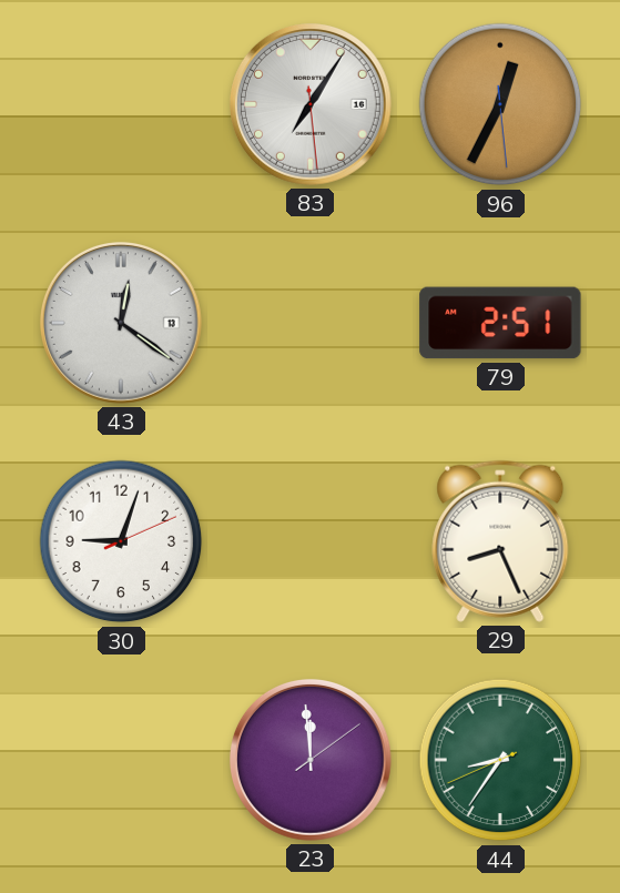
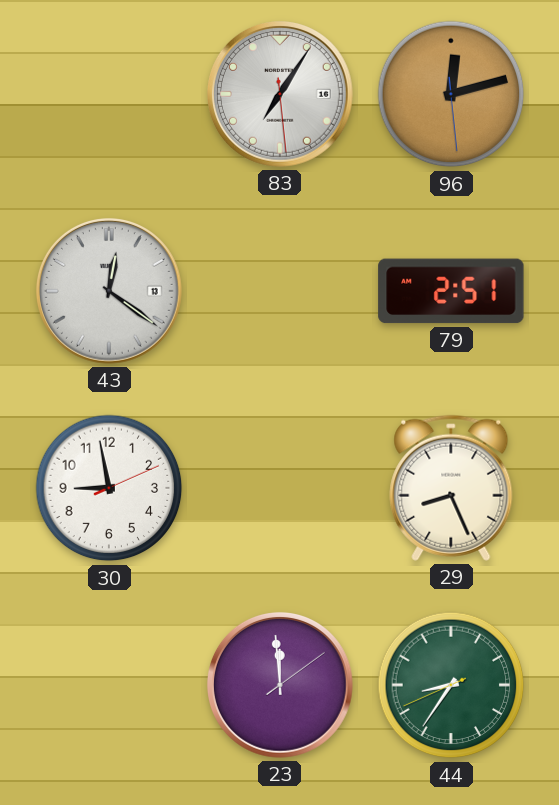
96: 12:34 -> 12:12 (451, 94)
30: 9:03 -> 8:58 (109, 488)
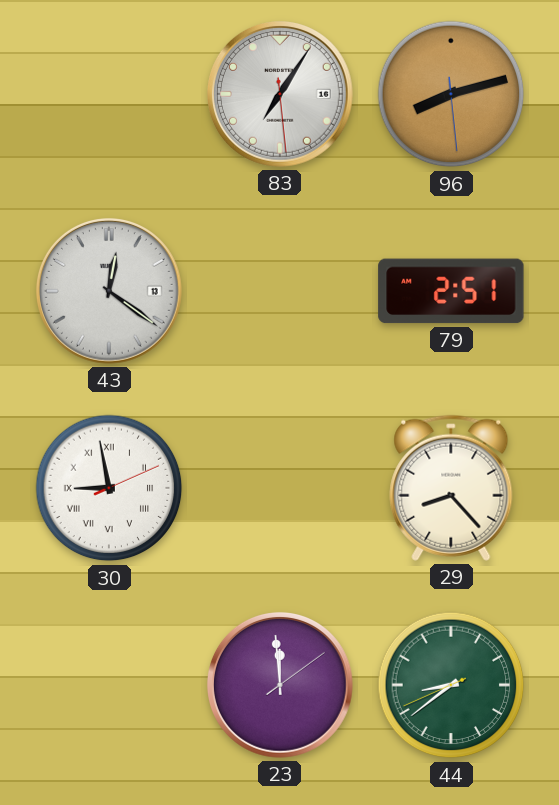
96: 12:12 -> 8:12 (451, 94)
30 numerals: Arabic -> Roman (109, 488)
29: 8:26 -> 8:23 (451, 488)
44: 8:35 -> 8:38 (451, 685)
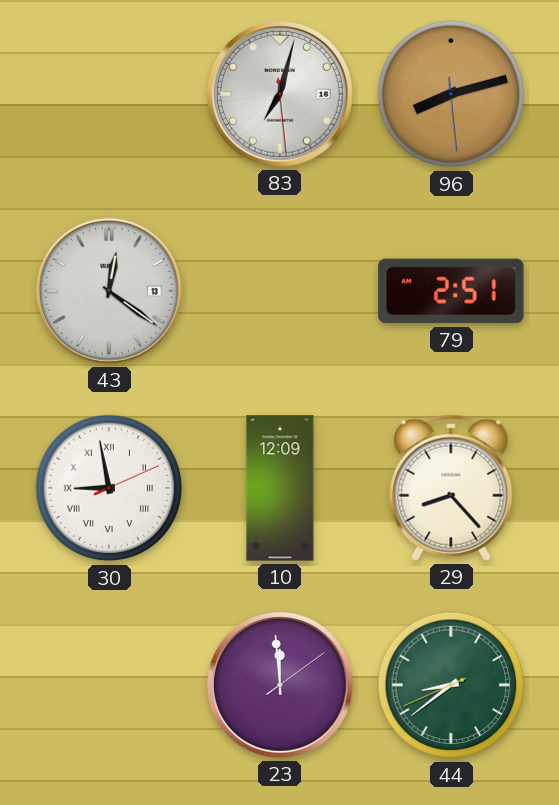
83: 7:05 -> 7:02 (280, 94)
10: none -> 12:09 (280, 488)
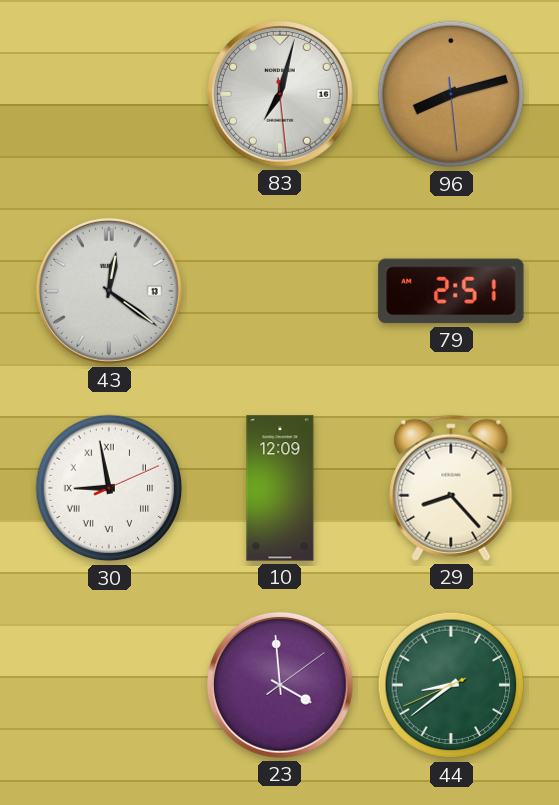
23: 11:59 -> 3:59 (280, 685)
